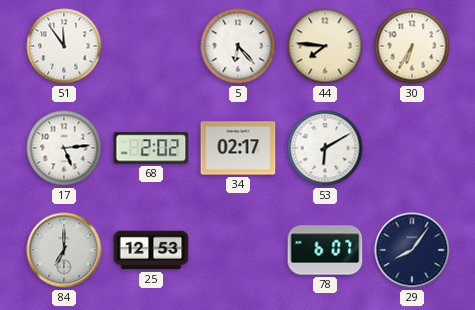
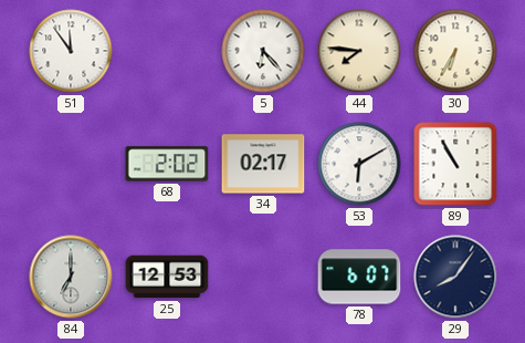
17: 5:14 -> none (64, 148)
89: none -> 10:55 (455, 164)
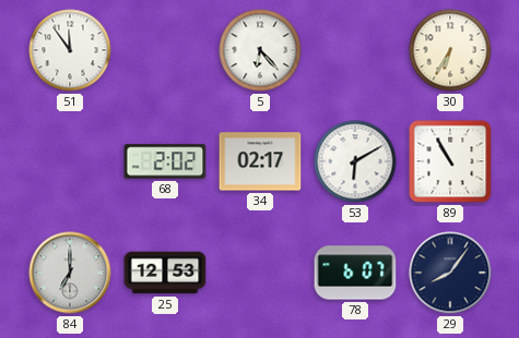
44: 7:46 -> none (359, 51)
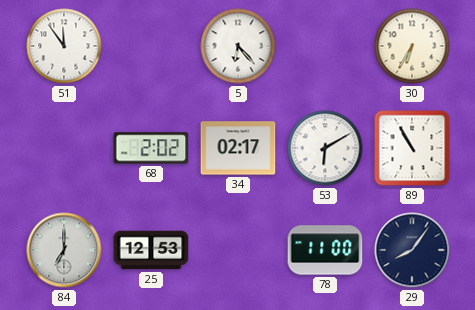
78: 6:07 -> 11:00 (325, 250)
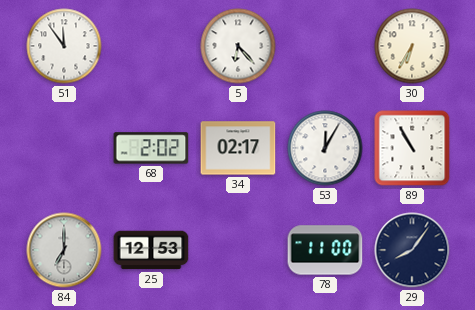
53: 6:10 -> 12:05 (325, 148)
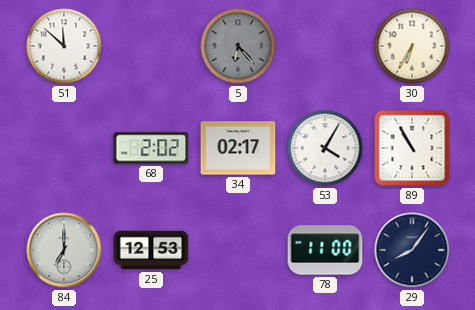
51: 11:54 -> 11:52 (64, 46)
5 dial: white -> grey (238, 46)
53: 12:05 -> 4:05 (325, 148)
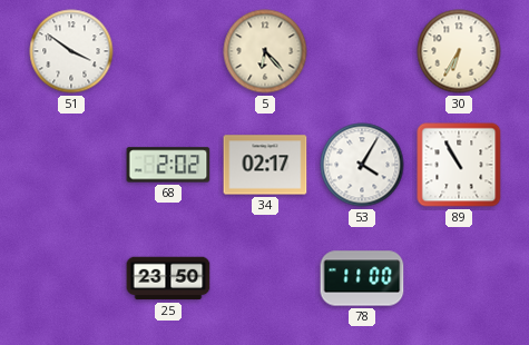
51: 11:52 -> 3:51 (71, 51)
5 dial: grey -> cream (265, 51)
84: 7:00 -> none (64, 250)
25: 12:53 -> 23:50 (168, 278)
29: 8:06 -> none (412, 250)
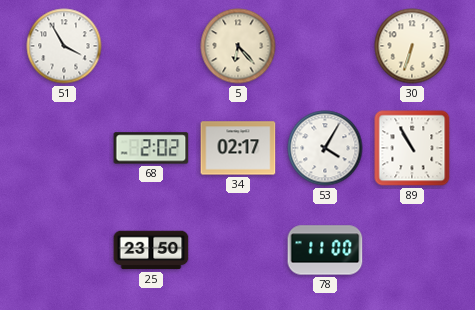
51: 3:51 -> 3:55 (64, 46)
30: 6:35 -> 6:33 (412, 46)
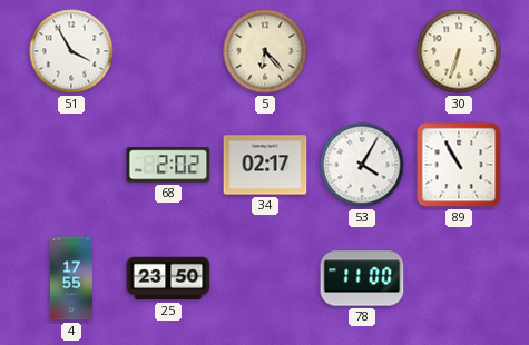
4: none -> 17:55 (71, 278)
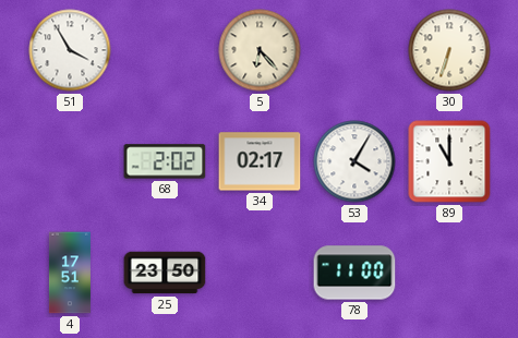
89: 10:55 -> 11:00 (449, 161)
4: 17:55 -> 17:51 (70, 273)
